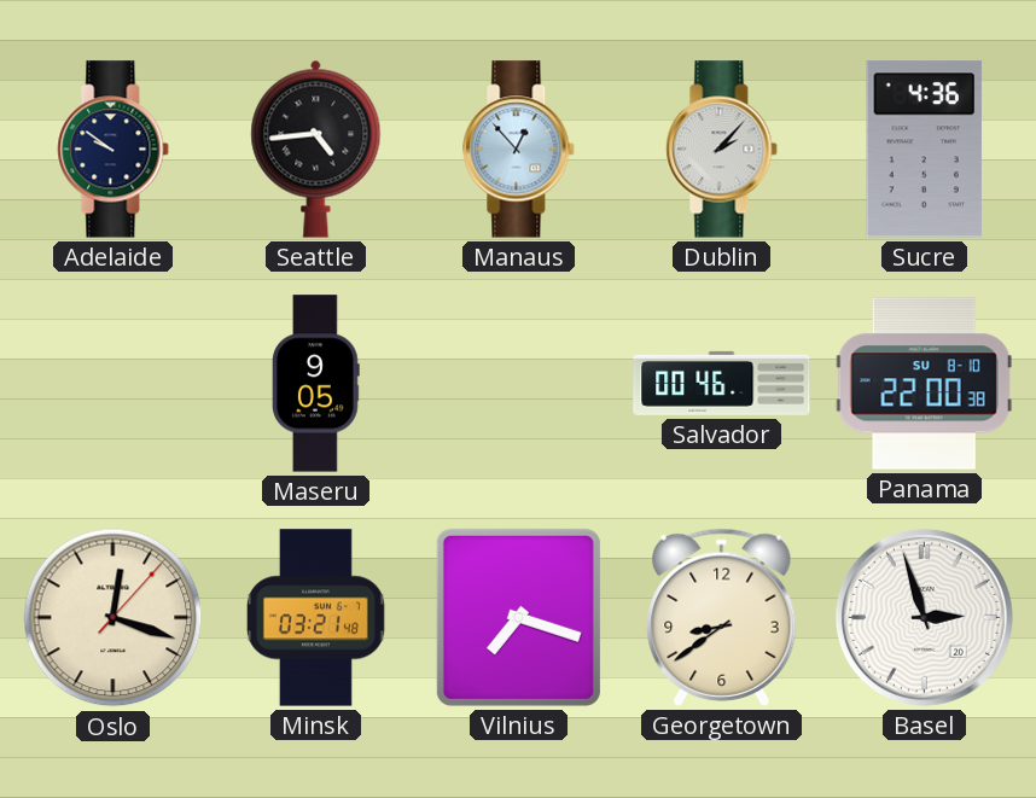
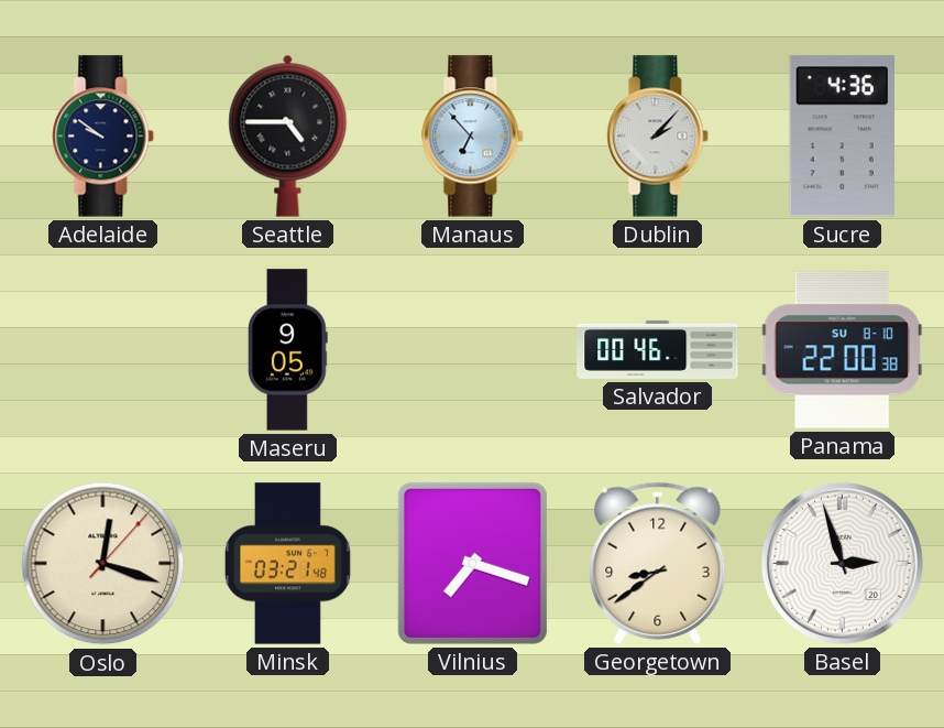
Seattle: 4:44 -> 4:45 (288, 135)
Manaus: 12:53 -> 6:53 (473, 137)
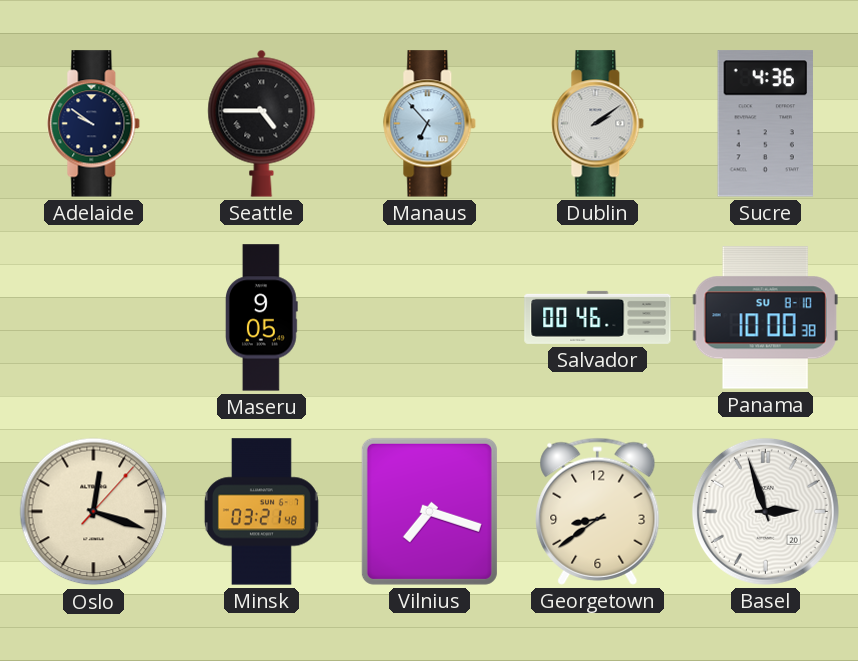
Dublin: 2:07 -> 2:09 (598, 124)
Panama: 22:00 -> 10:00 (765, 318)
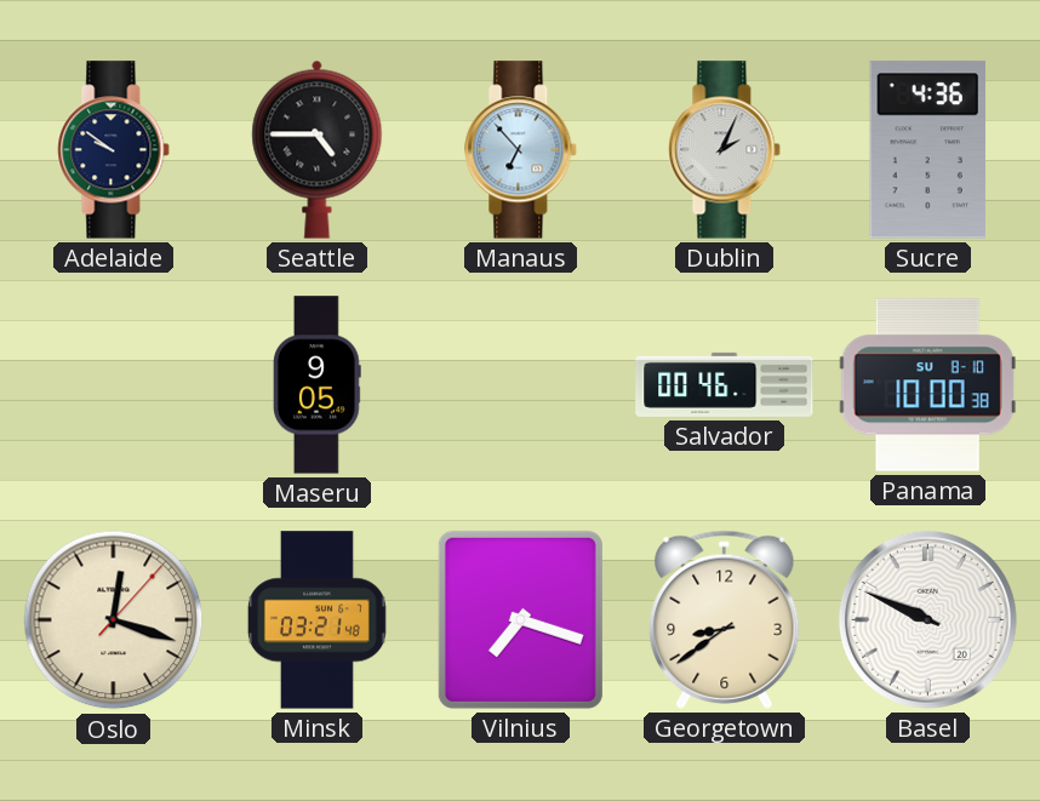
Dublin: 2:09 -> 2:04 (725, 150)
Basel: 2:57 -> 9:49 (927, 619)
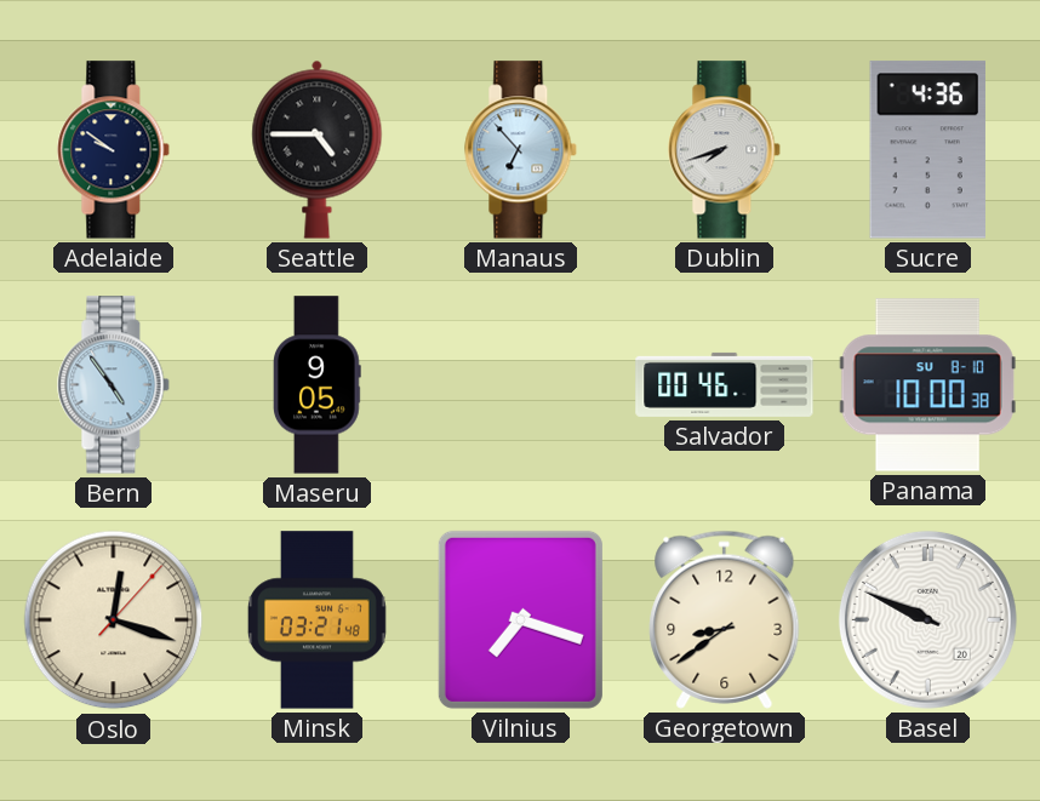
Dublin: 2:04 -> 7:42 (725, 150)
Bern: none -> 4:54 (114, 385)
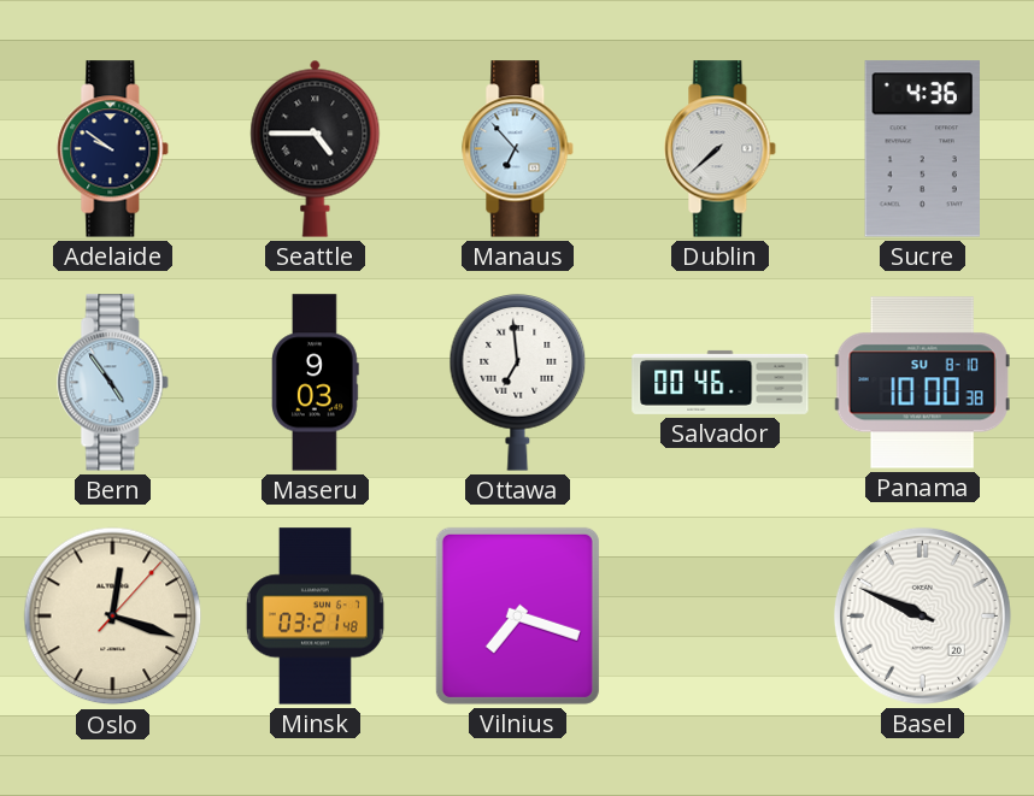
Dublin: 7:42 -> 7:38 (721, 149)
Maseru: 9:05 -> 9:03 (316, 383)
Ottawa: none -> 6:59 (518, 383)
Georgetown: 8:39 -> none (725, 619)
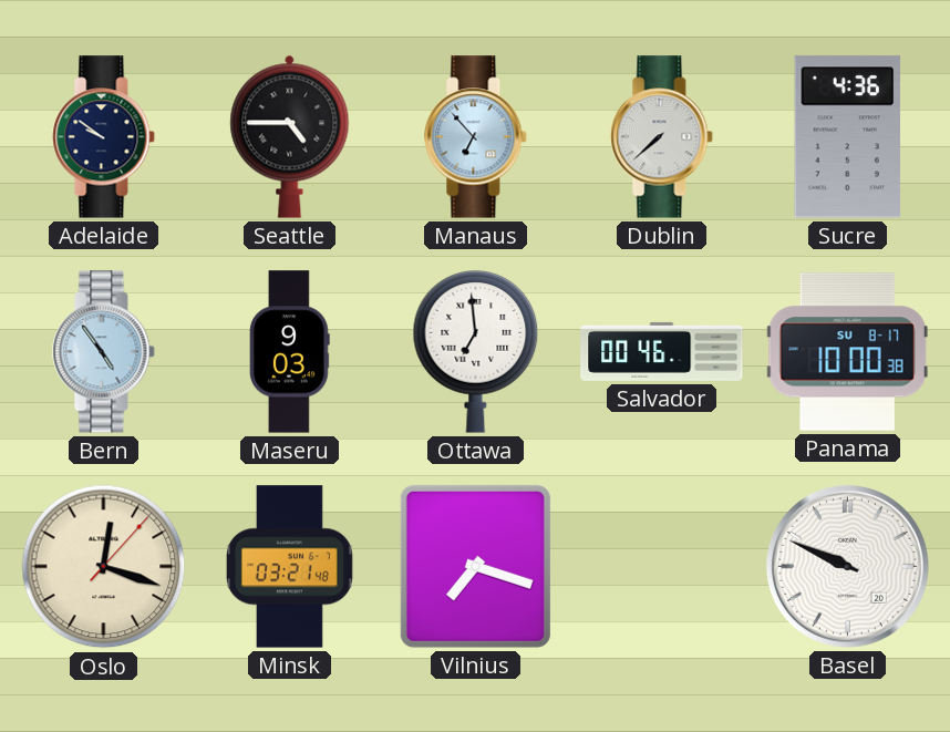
Panama date: SU 8-10 -> SU 8-17 (847, 352)
